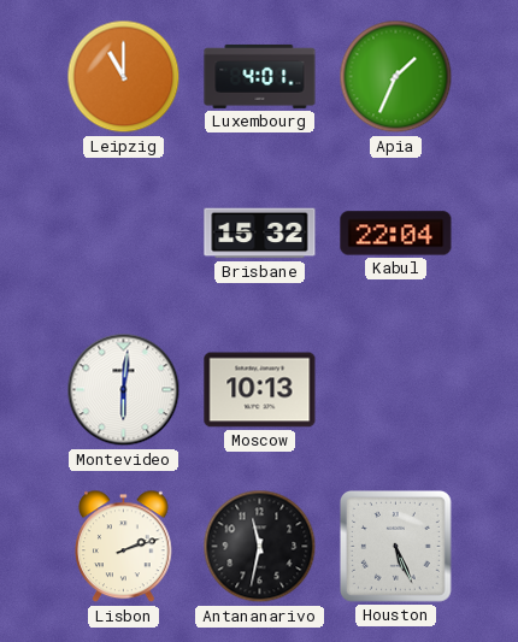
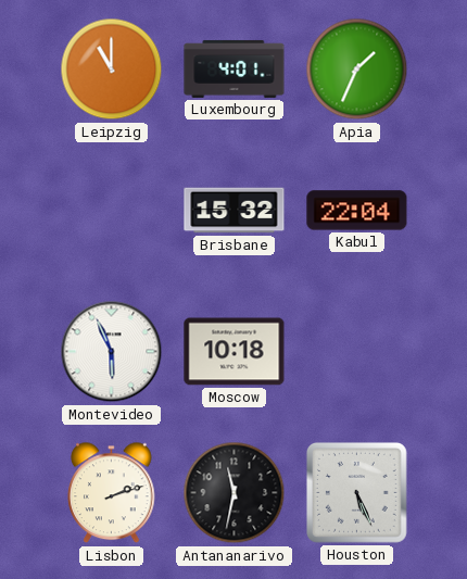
Montevideo: 6:01 -> 5:56 (112, 352)
Moscow: 10:13 -> 10:18 (235, 352)
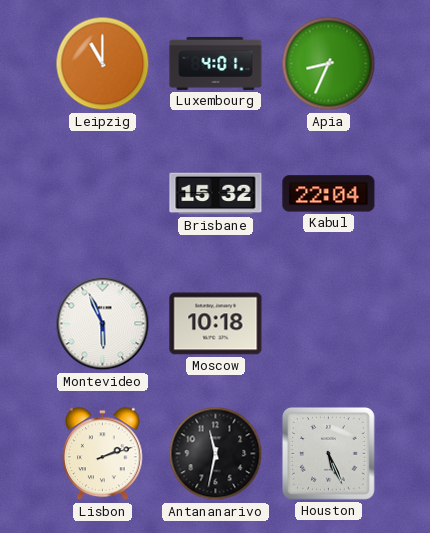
Apia: 1:34 -> 8:34 (329, 64)
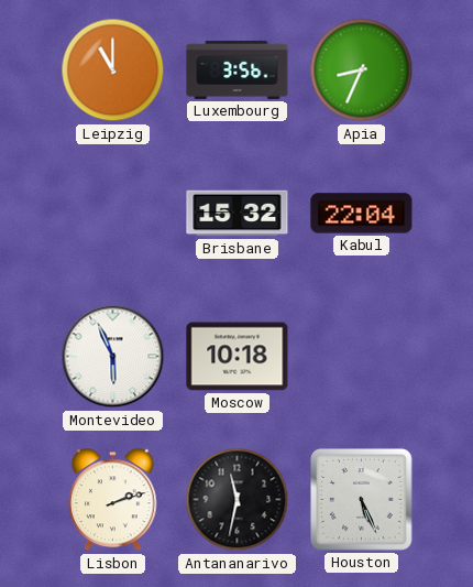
Luxembourg: 4:01 -> 3:56 (238, 69)
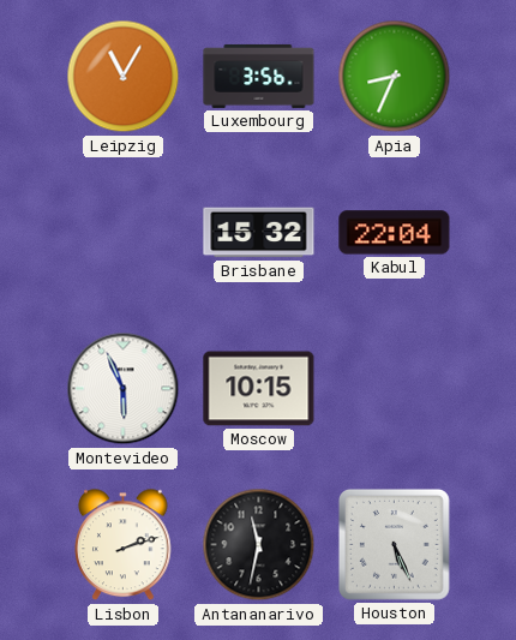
Leipzig: 11:00 -> 11:05 (124, 77)
Moscow: 10:18 -> 10:15 (259, 389)
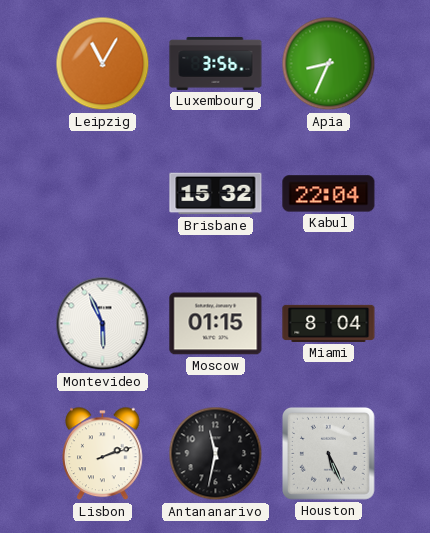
Moscow: 10:15 -> 01:15 (216, 324)
Miami: none -> 8:04 (329, 323)
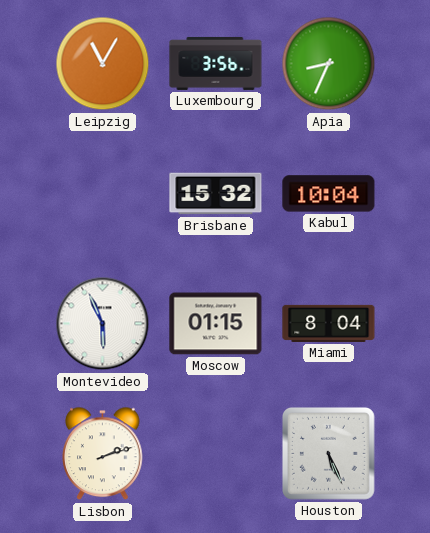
Kabul: 22:04 -> 10:04 (329, 194)
Antananarivo: 11:32 -> none (216, 454)
